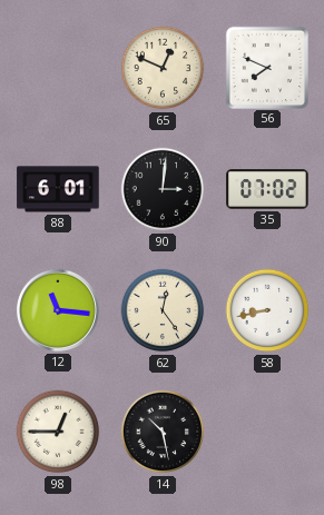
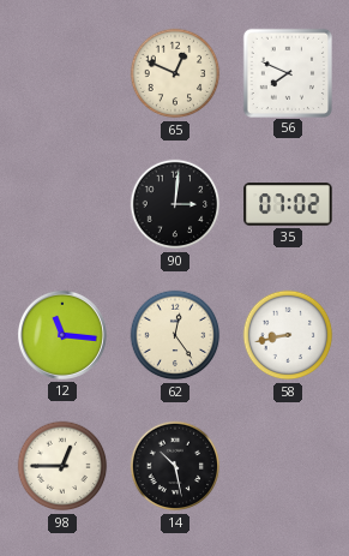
88: 6:01 -> none (58, 189)
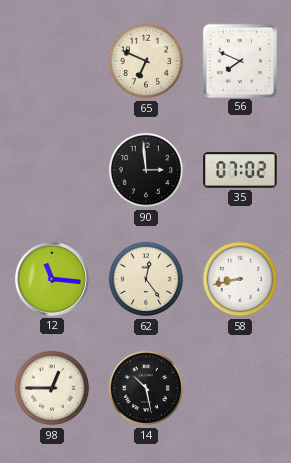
65: 12:49 -> 6:49 (146, 61)
90: 3:01 -> 2:59 (146, 170)
